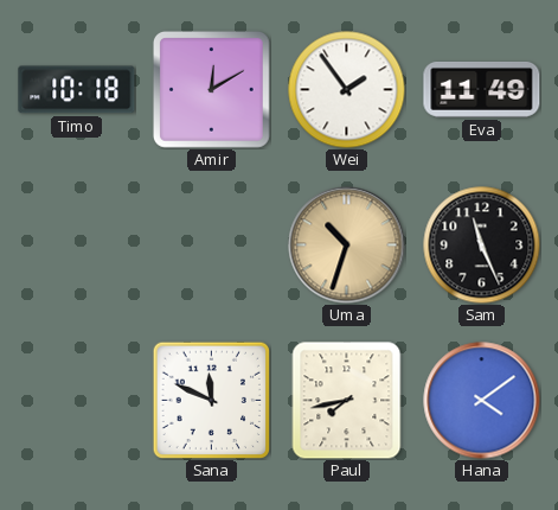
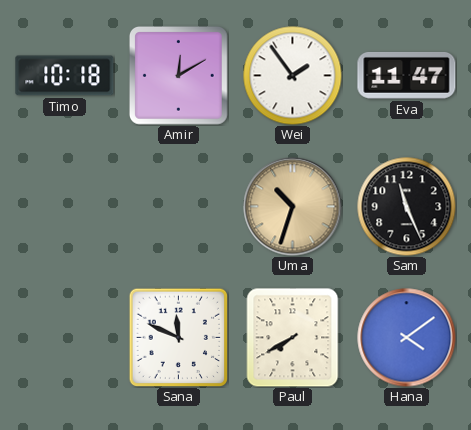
Eva: 11:49 -> 11:47 (407, 75)
Paul: 7:43 -> 7:40 (293, 338)
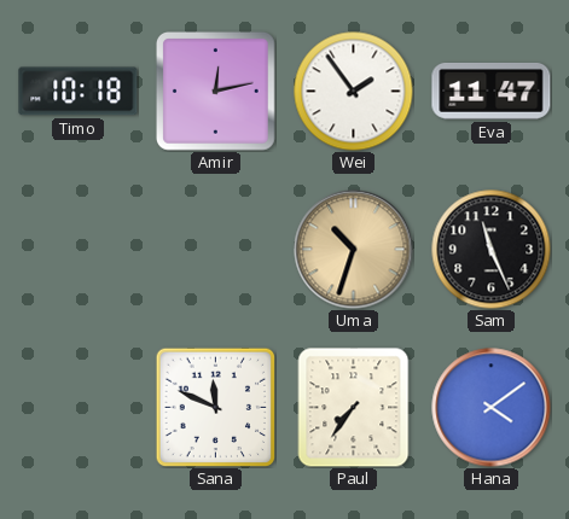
Amir: 12:10 -> 12:13 (215, 91)
Paul: 7:40 -> 7:36 (354, 408)
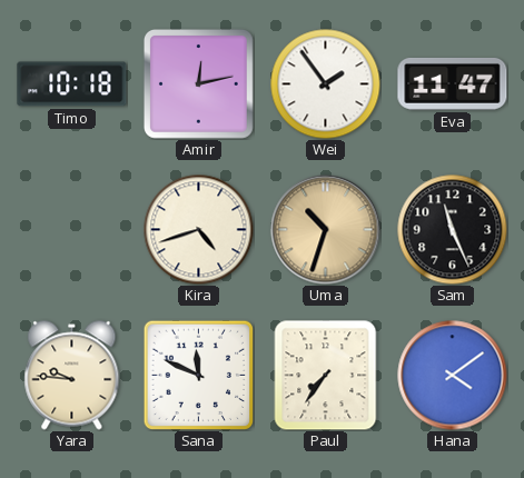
Kira: none -> 4:42 (199, 230)
Yara: none -> 9:46 (72, 376)
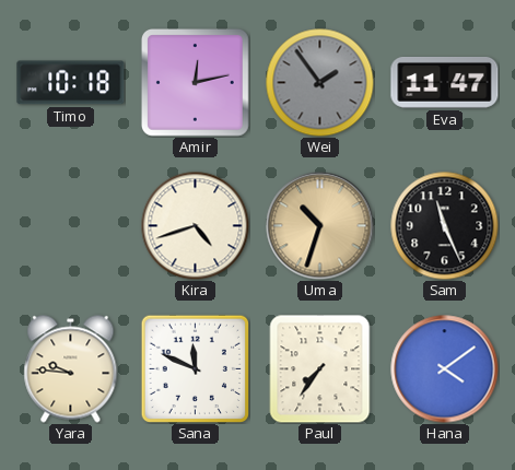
Wei dial: white -> grey (320, 83)
